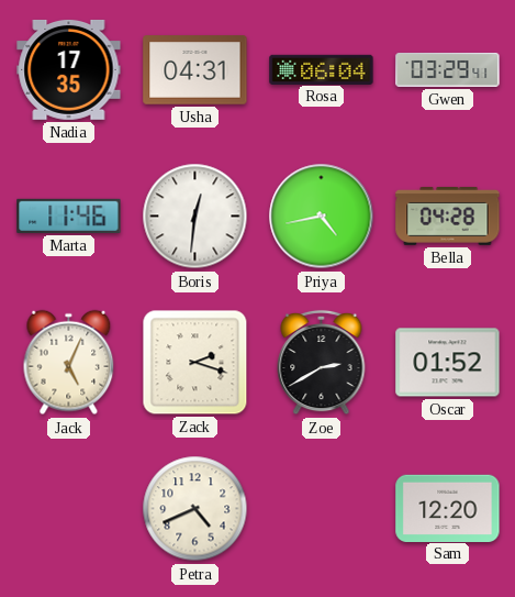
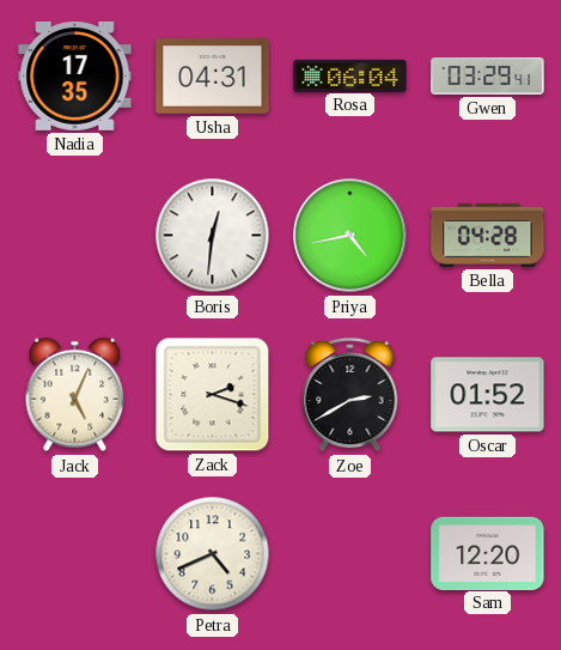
Marta: 11:46 -> none (69, 215)
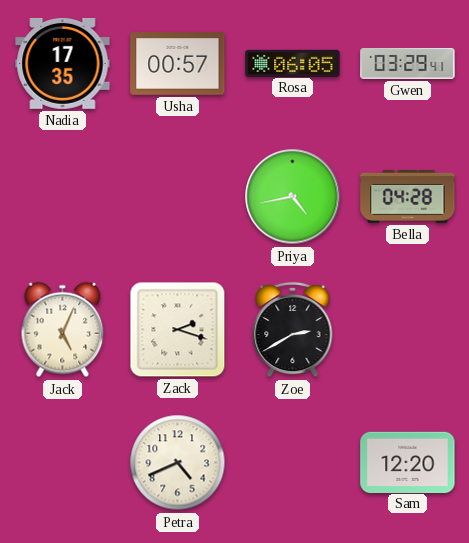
Usha: 04:31 -> 00:57 (178, 64)
Rosa: 06:04 -> 06:05 (293, 63)
Boris: 12:31 -> none (213, 236)
Oscar: 01:52 -> none (488, 395)
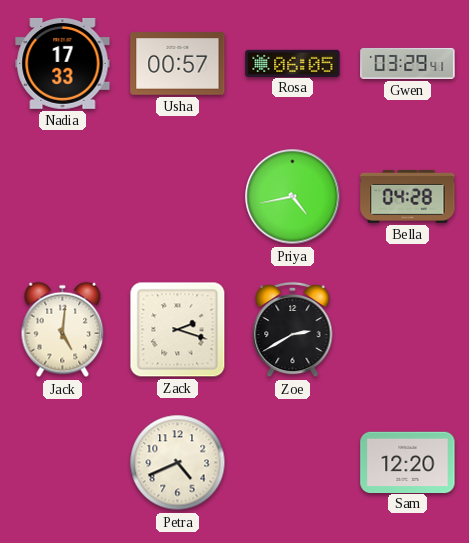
Nadia: 17:35 -> 17:33 (63, 63)
Jack: 5:04 -> 5:01 (63, 330)
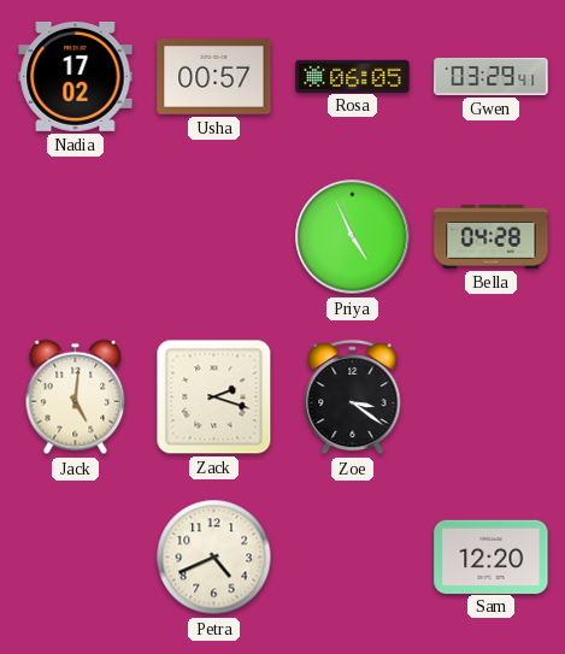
Nadia: 17:33 -> 17:02 (76, 76)
Priya: 4:43 -> 4:56 (353, 237)
Zoe: 2:40 -> 3:21 (353, 397)
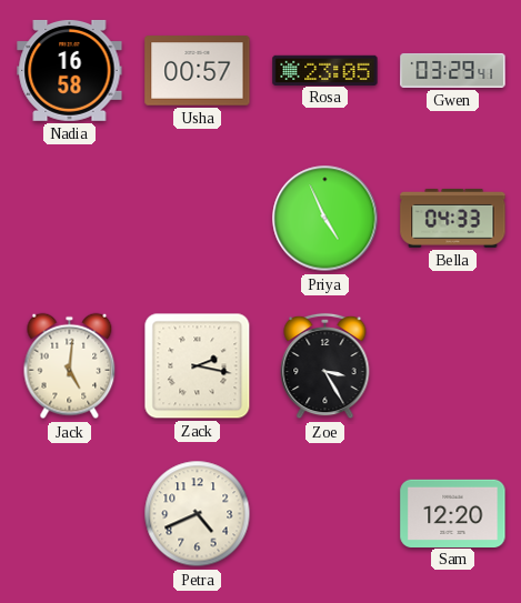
Nadia: 17:02 -> 16:58 (70, 70)
Rosa: 06:05 -> 23:05 (325, 70)
Bella: 04:28 -> 04:33 (453, 218)
Zack: 2:18 -> 2:17 (198, 366)
Zoe: 3:21 -> 3:25 (325, 366)
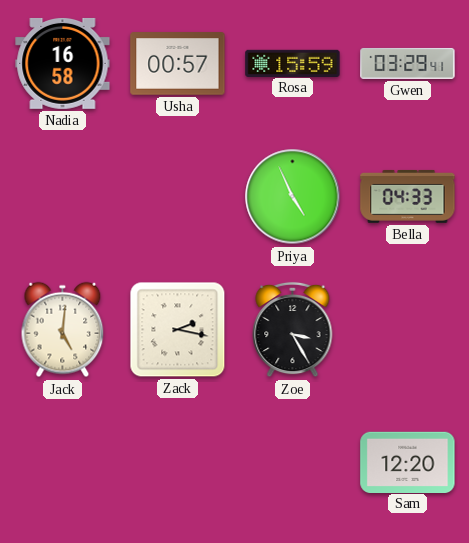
Rosa: 23:05 -> 15:59 (293, 63)
Petra: 4:41 -> none (198, 514)
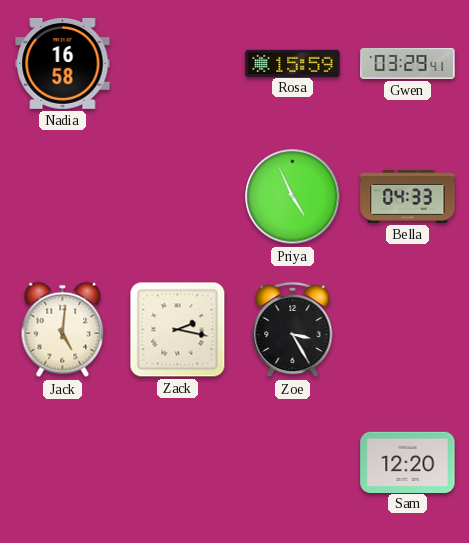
Usha: 00:57 -> none (178, 64)
